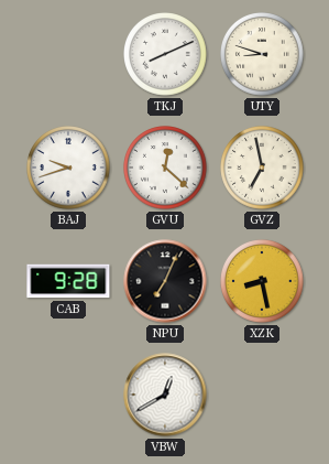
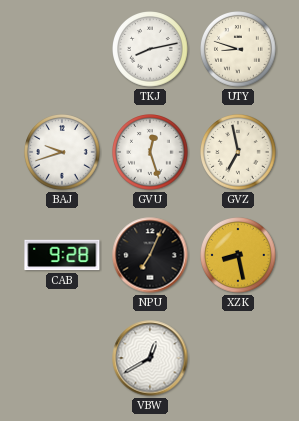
TKJ: 8:11 -> 8:13 (150, 49)
GVU: 12:22 -> 12:27 (150, 152)
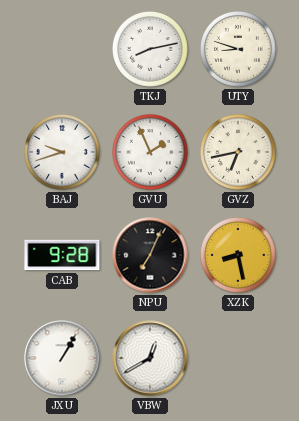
GVU: 12:27 -> 1:56 (150, 152)
GVZ: 6:58 -> 6:43 (238, 152)
JXU: none -> 1:05 (62, 358)
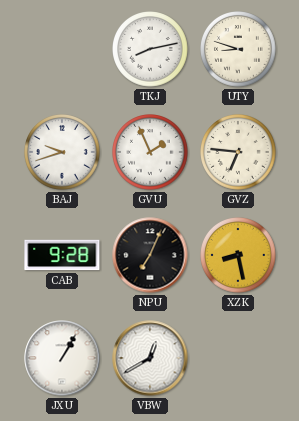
GVZ: 6:43 -> 6:46 (238, 152)
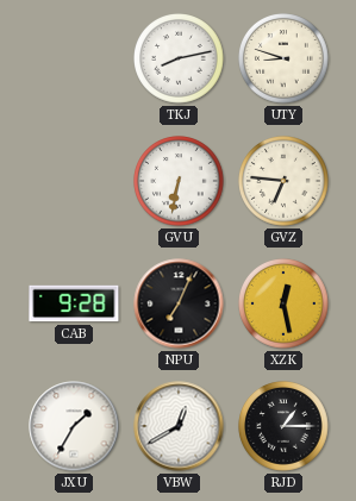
BAJ: 9:42 -> none (62, 152)
GVU: 1:56 -> 6:32 (179, 181)
XZK: 8:28 -> 12:28 (283, 303)
JXU: 1:05 -> 1:35 (74, 426)
RJD: none -> 1:15 (283, 426)
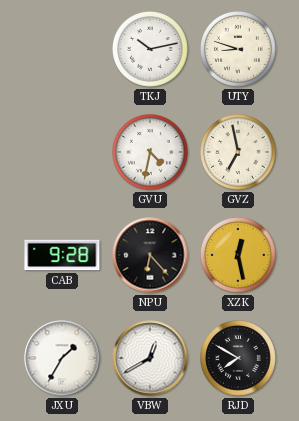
TKJ: 8:13 -> 10:13 (150, 49)
GVU: 6:32 -> 4:32 (150, 152)
GVZ: 6:46 -> 6:58 (238, 152)
NPU: 7:04 -> 6:23 (150, 255)
RJD: 1:15 -> 7:50 (238, 358)
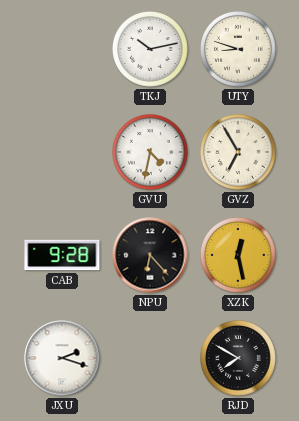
GVZ: 6:58 -> 6:55 (238, 152)
JXU: 1:35 -> 2:18 (62, 358)
VBW: 12:40 -> none (150, 358)
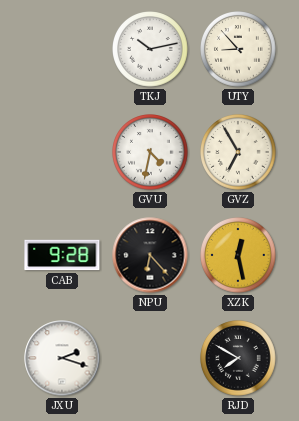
UTY: 8:48 -> 8:53 (238, 49)
